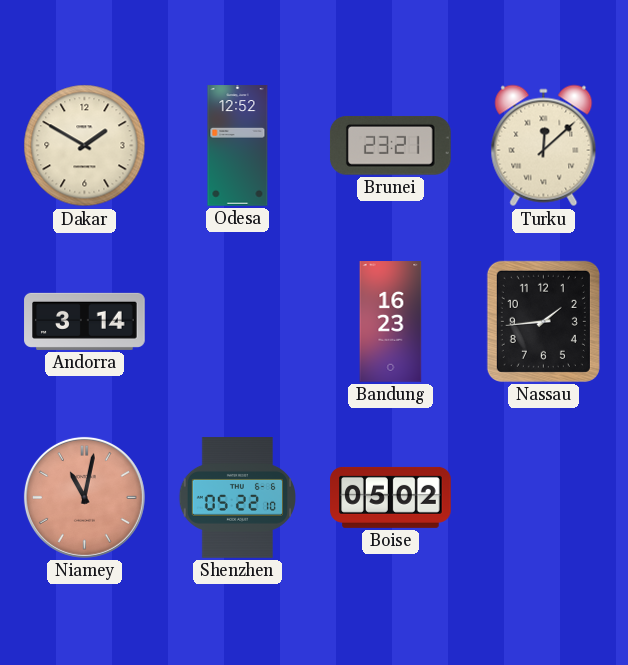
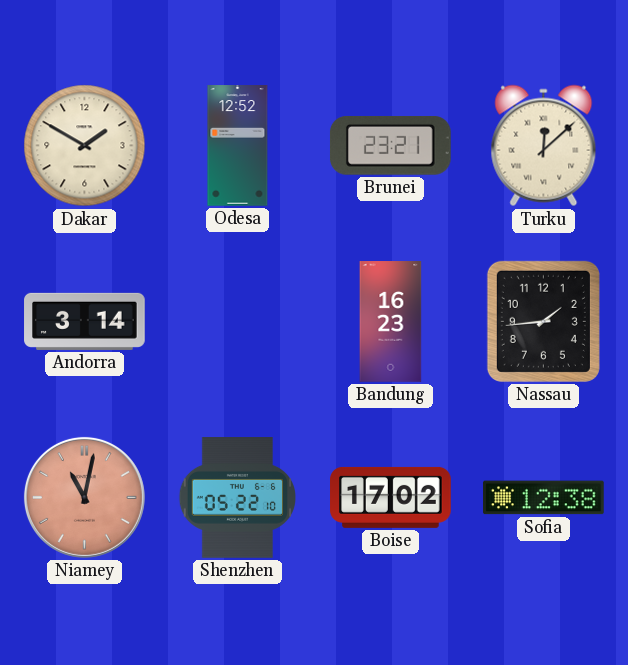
Boise: 05:02 -> 17:02 (391, 497)
Sofia: none -> 12:38 (544, 498)
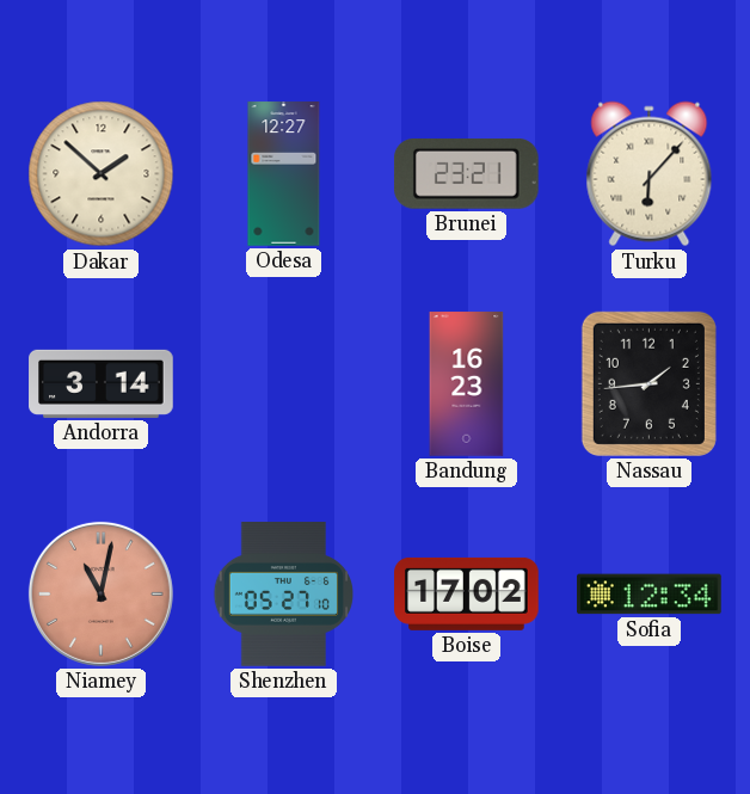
Dakar: 1:50 -> 1:52 (102, 174)
Odesa: 12:52 -> 12:27 (284, 174)
Turku: 12:08 -> 6:07 (650, 174)
Shenzhen: 05:22 -> 05:27 (283, 595)
Sofia: 12:38 -> 12:34 (650, 595)
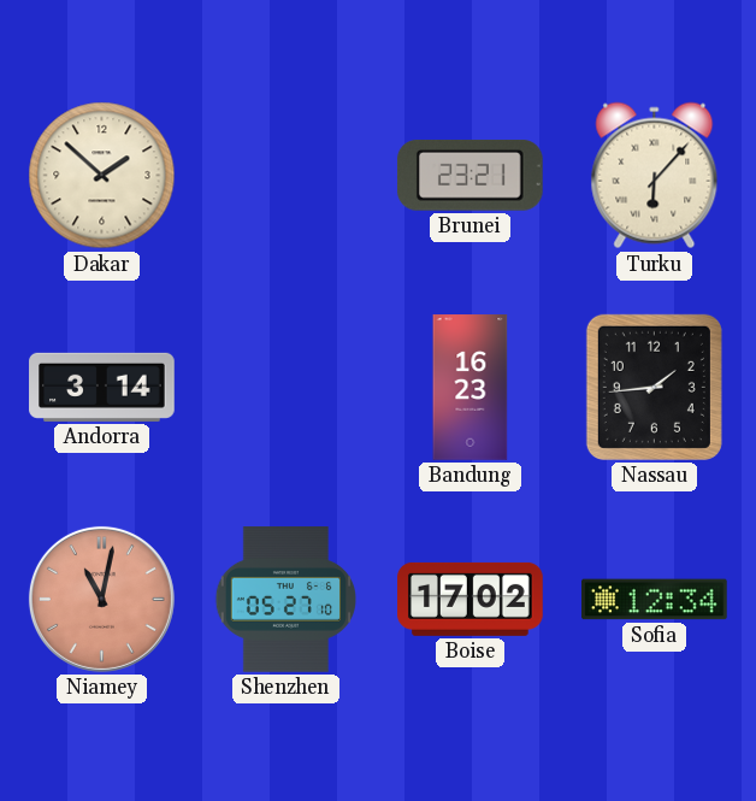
Odesa: 12:27 -> none (284, 174)
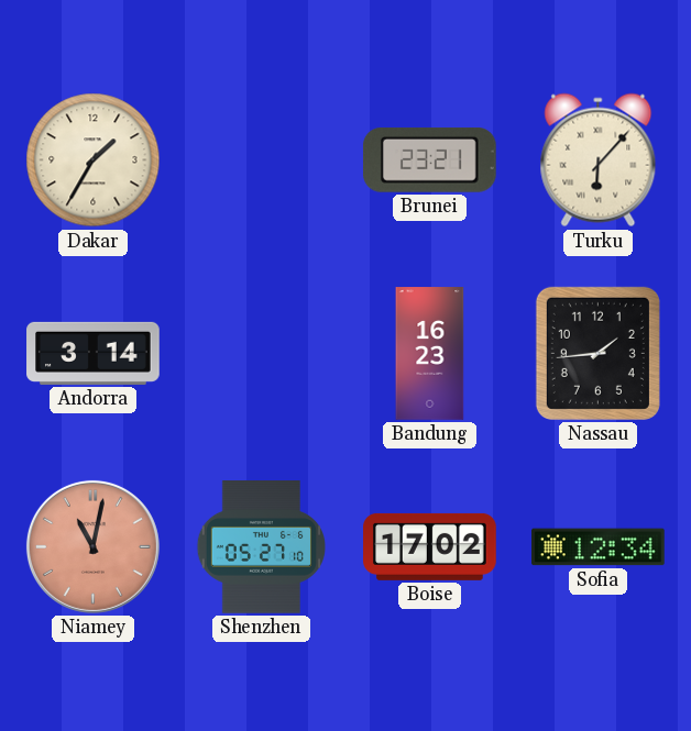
Dakar: 1:52 -> 1:35 (94, 160)
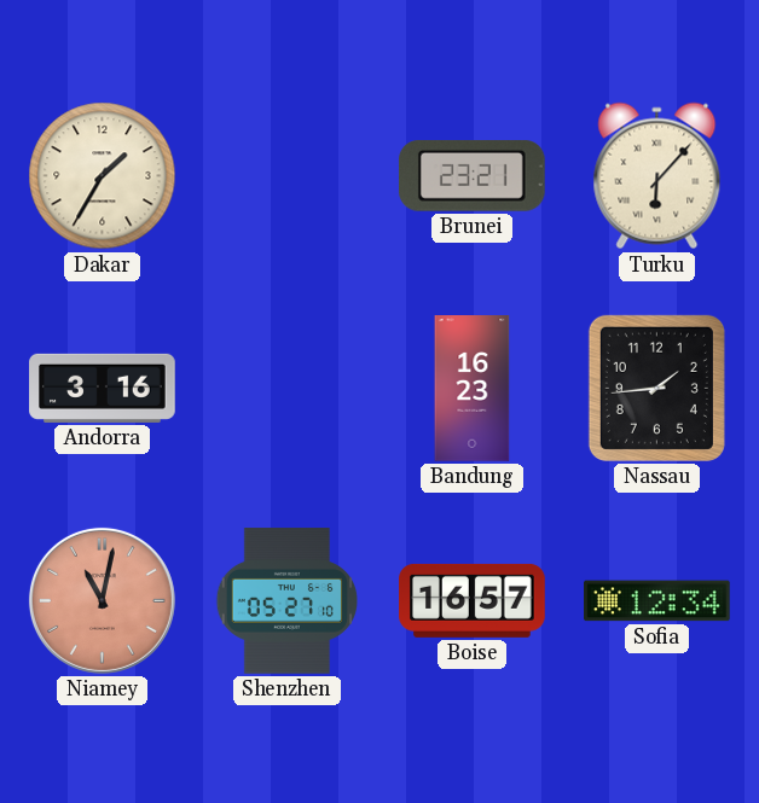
Andorra: 3:14 -> 3:16 (103, 388)
Boise: 17:02 -> 16:57 (473, 600)
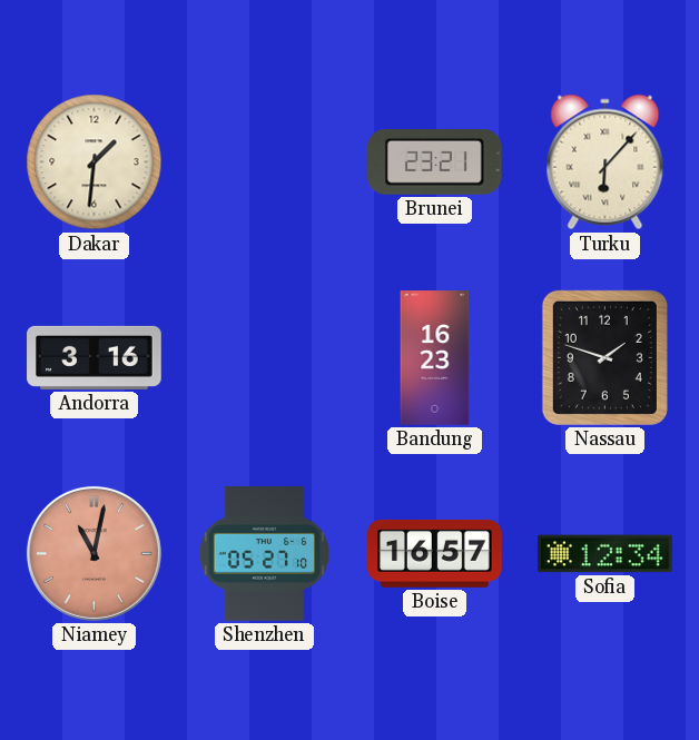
Dakar: 1:35 -> 1:31 (95, 162)
Nassau: 1:44 -> 1:48 (604, 357)
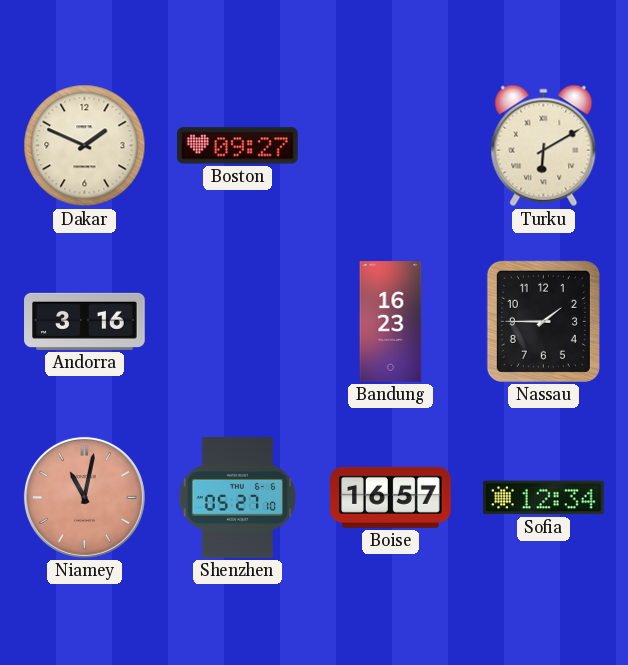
Dakar: 1:31 -> 1:49 (85, 146)
Boston: none -> 09:27 (238, 146)
Brunei: 23:21 -> none (435, 162)
Turku: 6:07 -> 6:10 (544, 146)
Nassau: 1:48 -> 1:45 (543, 321)
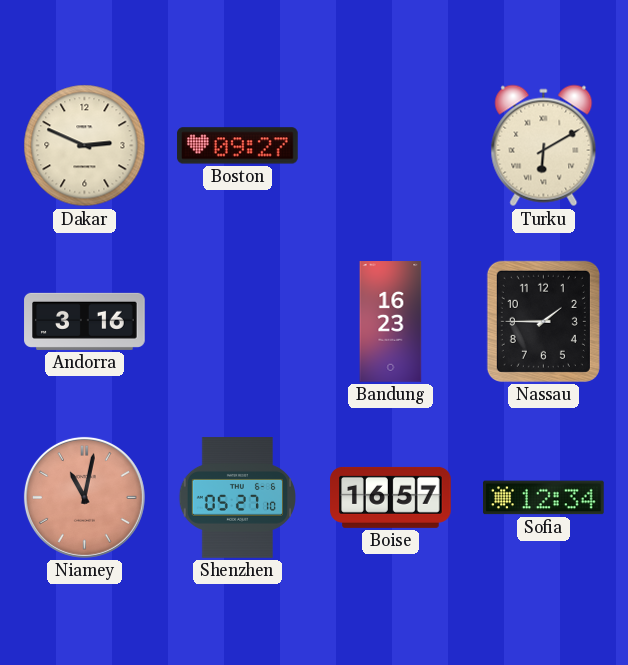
Dakar: 1:49 -> 2:49 (85, 146)
